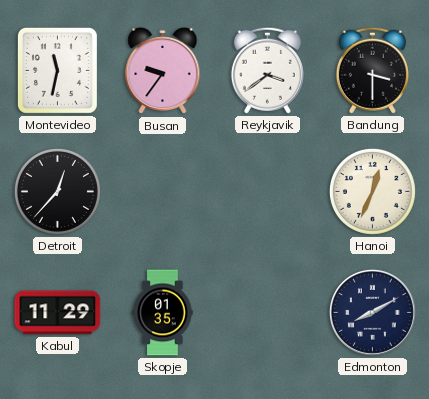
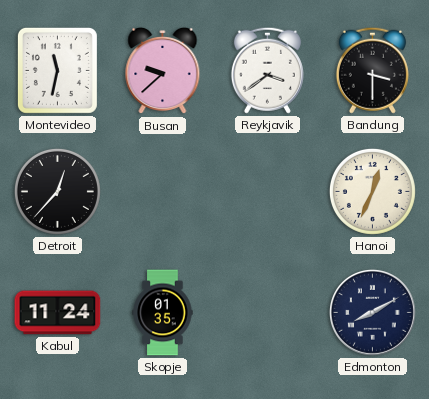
Busan: 9:36 -> 9:38 (163, 71)
Kabul: 11:29 -> 11:24 (58, 313)
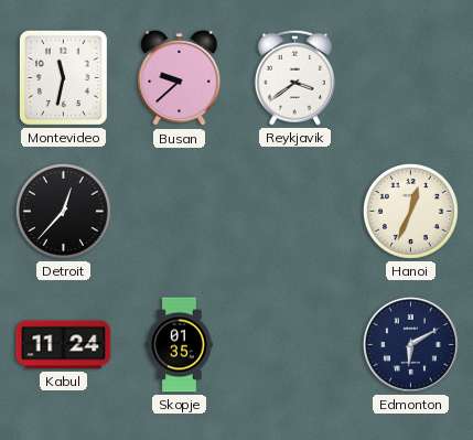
Bandung: 3:30 -> none (372, 70)
Edmonton: 8:10 -> 6:10 (410, 344)
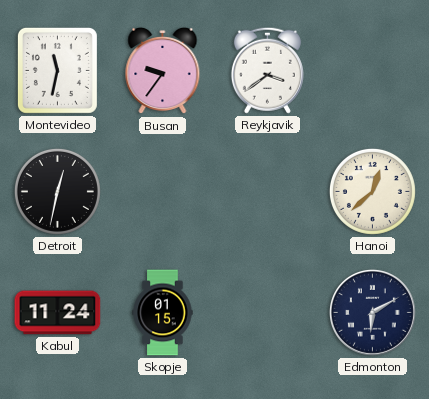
Busan: 9:38 -> 9:36 (163, 71)
Detroit: 12:37 -> 12:32 (57, 191)
Hanoi: 12:34 -> 12:38 (372, 191)
Skopje: 01:35 -> 01:15 (163, 313)
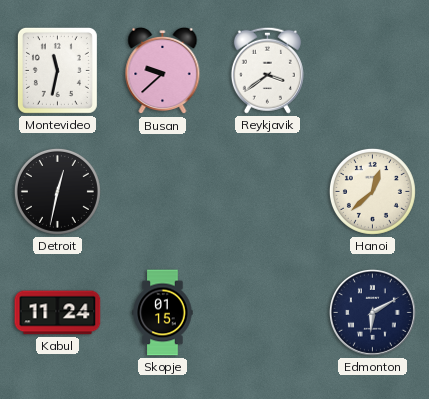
Busan: 9:36 -> 9:38 (163, 71)
